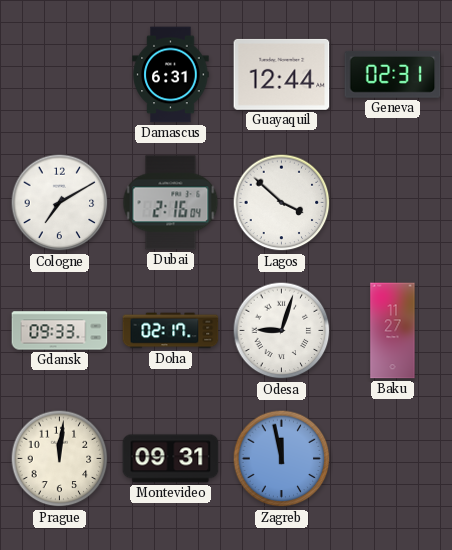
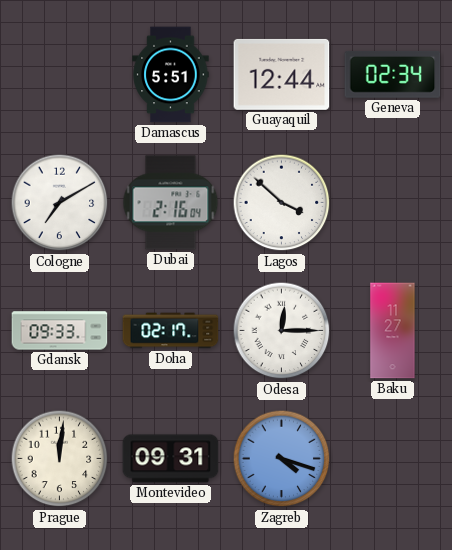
Damascus: 6:31 -> 5:51 (171, 75)
Geneva: 02:31 -> 02:34 (393, 74)
Odesa: 9:03 -> 12:15 (282, 331)
Zagreb: 11:58 -> 4:18 (282, 459)
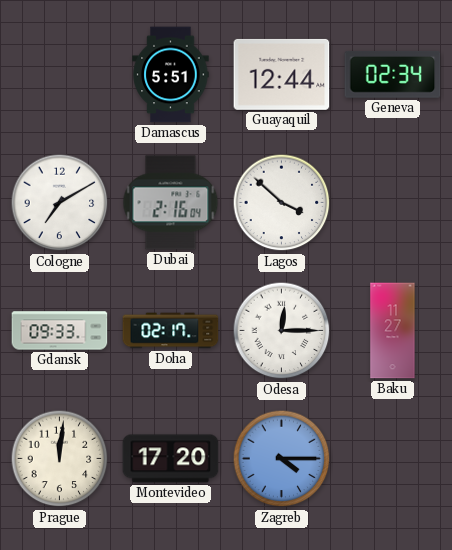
Montevideo: 09:31 -> 17:20 (171, 459)
Zagreb: 4:18 -> 4:15 (282, 459)
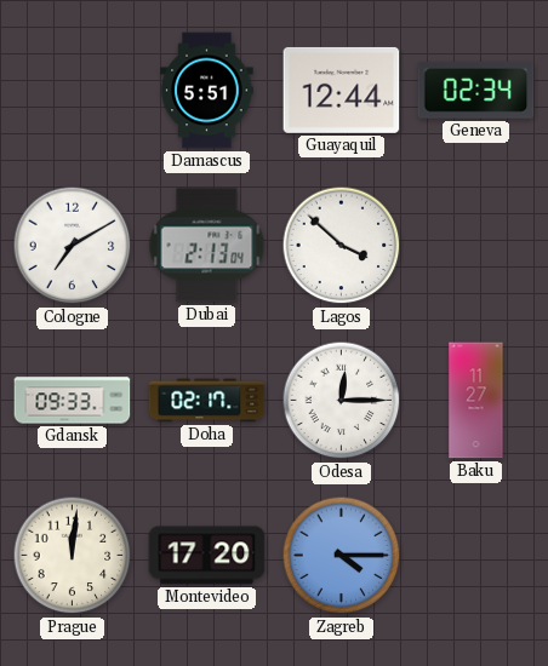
Dubai: 2:16 -> 2:13 (207, 246)
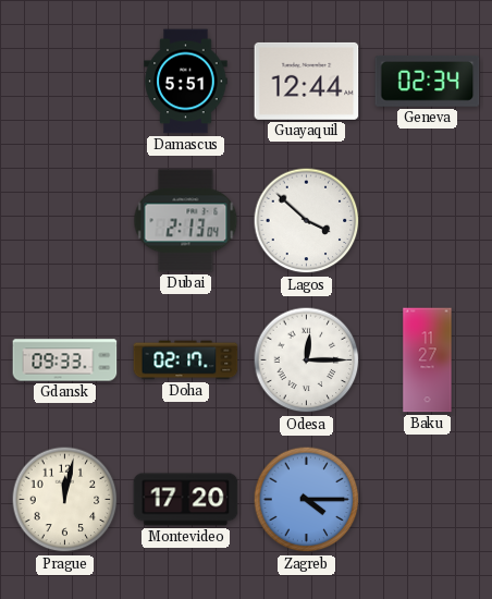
Cologne: 7:10 -> none (73, 246)
Prague: 12:01 -> 12:02 (65, 500)
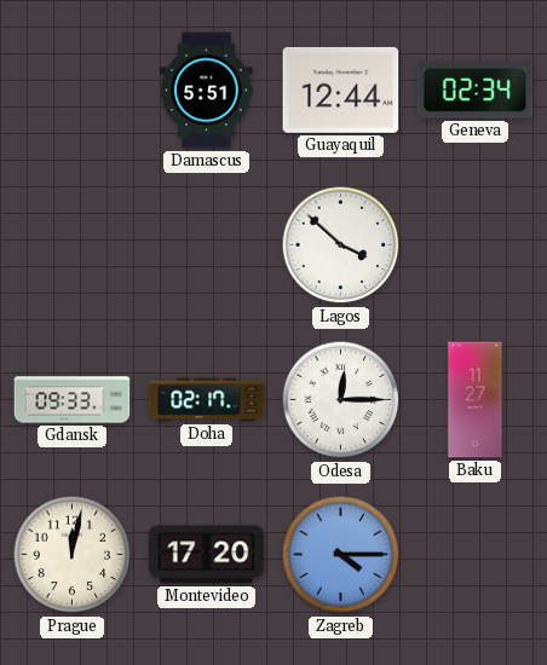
Dubai: 2:13 -> none (186, 221)
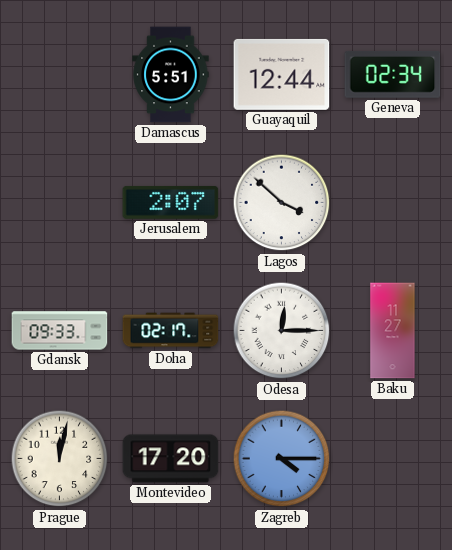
Jerusalem: none -> 2:07 (171, 202)
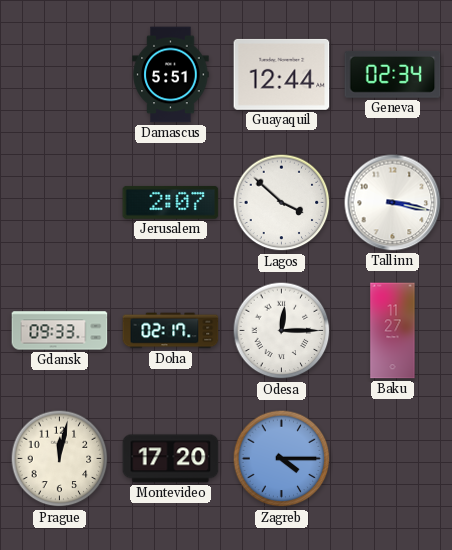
Tallinn: none -> 3:17 (393, 203)
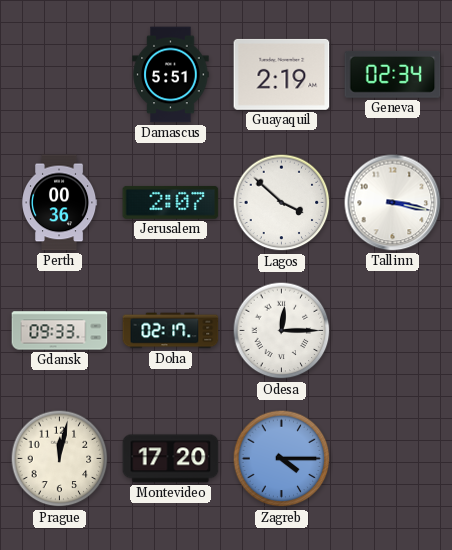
Guayaquil: 12:44 -> 2:19 (282, 74)
Perth: none -> 00:36 (59, 203)
Baku: 11:27 -> none (393, 331)
